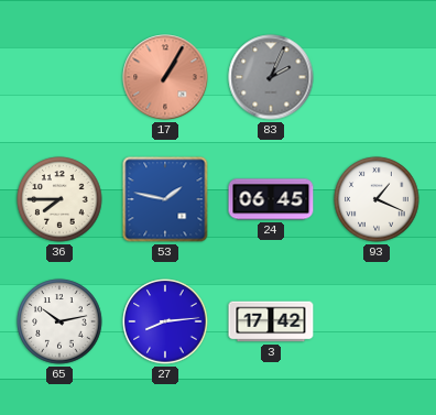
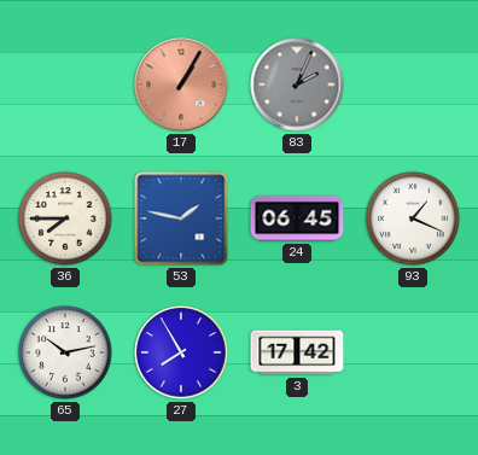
27: 8:14 -> 7:55 (181, 352)
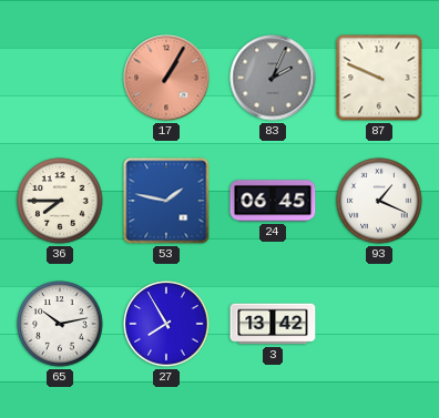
87: none -> 9:49 (379, 78)
3: 17:42 -> 13:42 (273, 324)
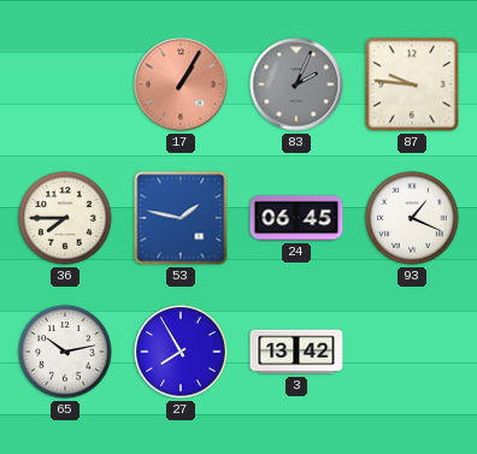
87: 9:49 -> 9:46 (412, 84)
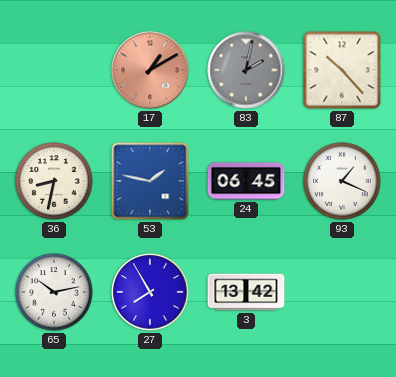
17: 1:05 -> 1:10 (150, 70)
83: 2:04 -> 2:02 (246, 70)
87: 9:46 -> 10:23 (342, 70)
36: 7:45 -> 8:32 (54, 181)
